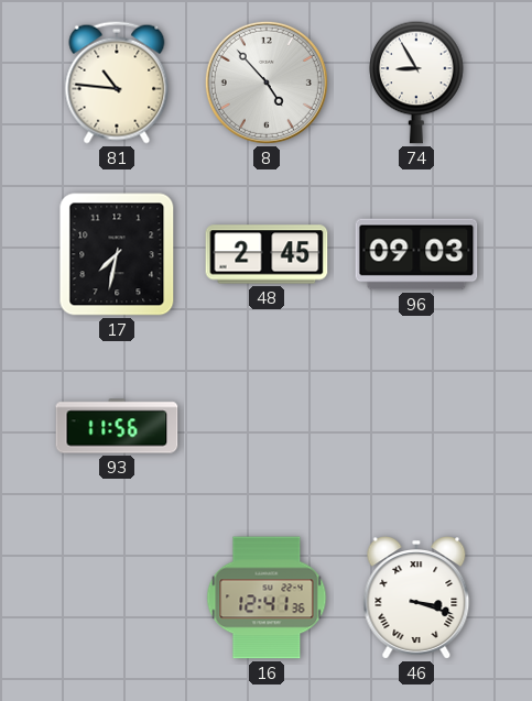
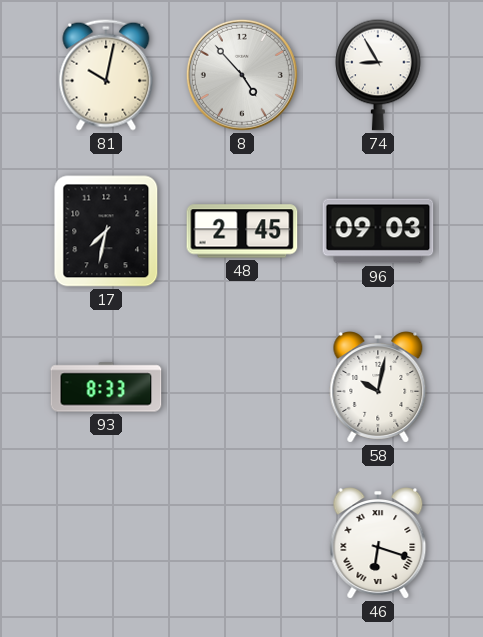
81: 10:46 -> 10:02 (106, 75)
93: 11:56 -> 8:33 (106, 387)
58: none -> 10:02 (378, 387)
16: 12:41 -> none (267, 598)
46: 3:18 -> 6:18 (378, 543)
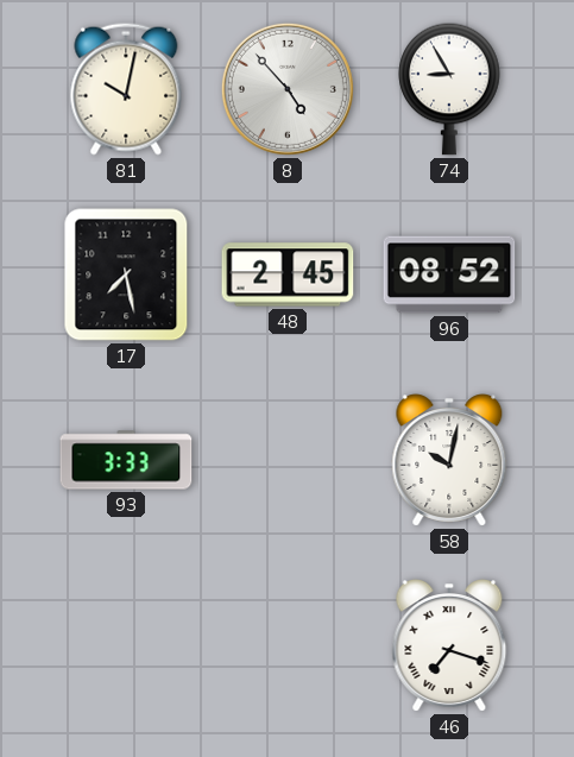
17: 7:32 -> 7:28 (126, 275)
96: 09:03 -> 08:52 (449, 275)
93: 8:33 -> 3:33 (126, 460)
46: 6:18 -> 7:18 (449, 645)
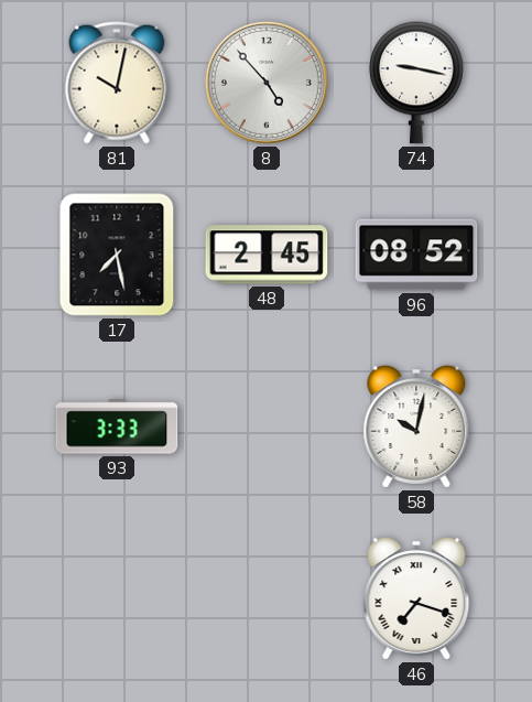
74: 8:55 -> 9:17 (416, 83)
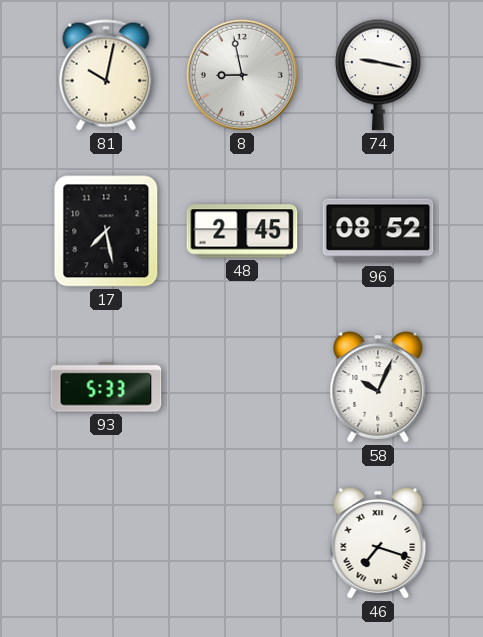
8: 4:53 -> 8:58 (242, 75)
93: 3:33 -> 5:33 (106, 387)
58: 10:02 -> 10:04 (378, 387)
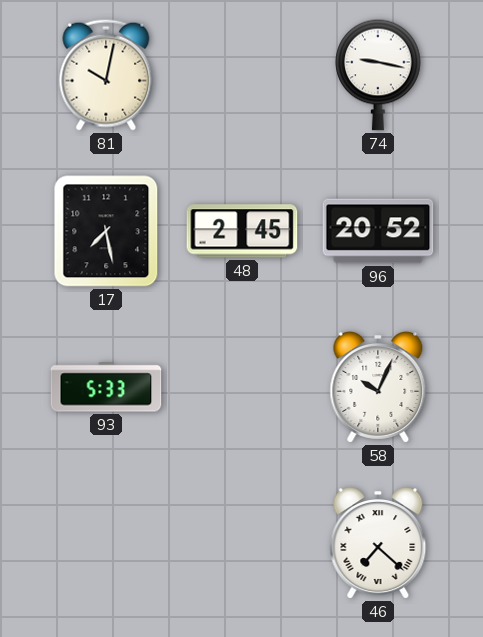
8: 8:58 -> none (242, 75)
96: 08:52 -> 20:52 (378, 231)
46: 7:18 -> 7:22 (378, 543)
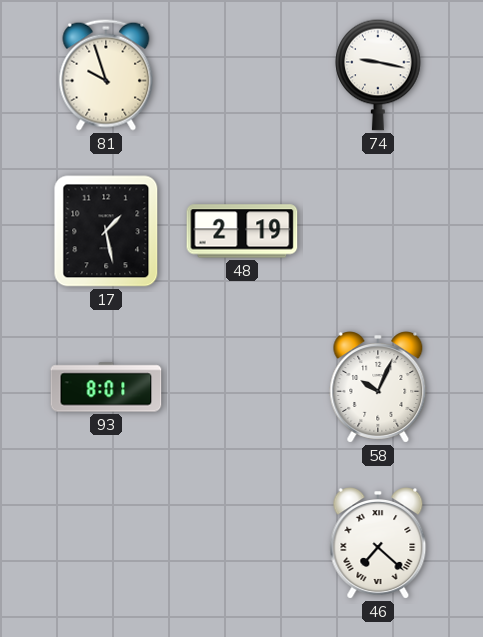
81: 10:02 -> 9:57 (106, 75)
17: 7:28 -> 1:28 (106, 231)
48: 2:45 -> 2:19 (242, 231)
96: 20:52 -> none (378, 231)
93: 5:33 -> 8:01 (106, 387)
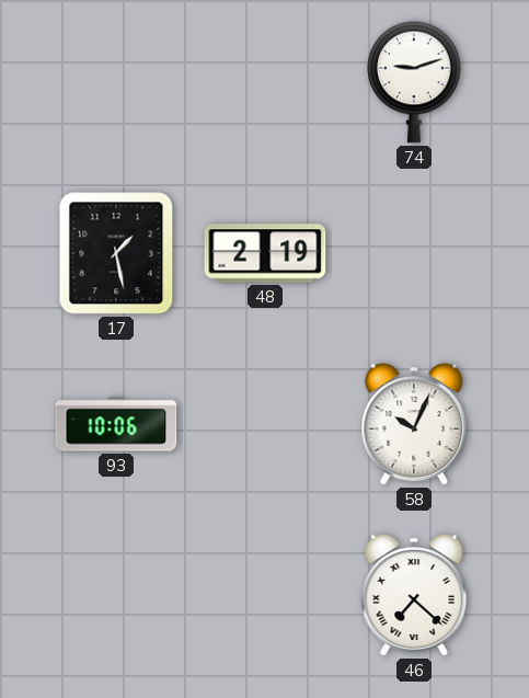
81: 9:57 -> none (106, 75)
74: 9:17 -> 9:12 (414, 82)
93: 8:01 -> 10:06 (116, 424)
